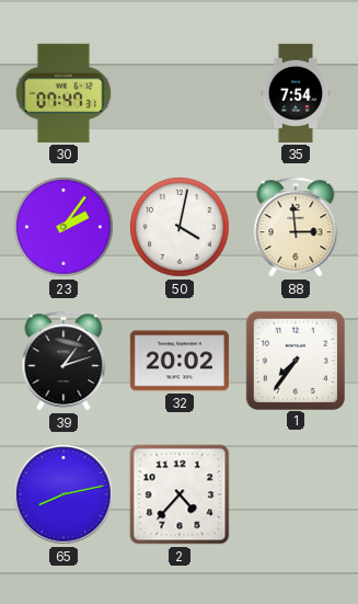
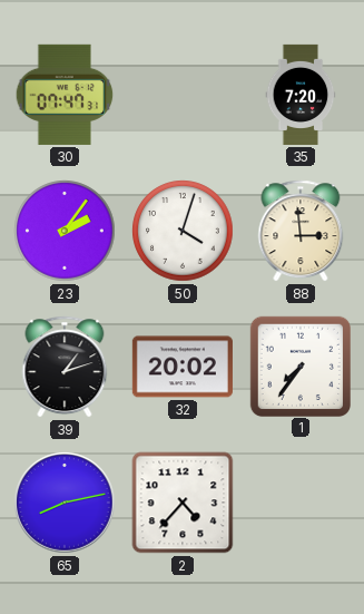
35: 7:54 -> 7:20 (301, 95)
50: 4:02 -> 4:03 (183, 231)
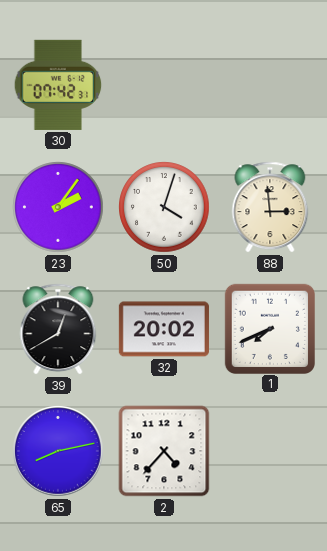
30: 07:47 -> 07:42 (58, 85)
35: 7:20 -> none (301, 95)
39: 1:12 -> 12:40 (58, 329)
1: 7:36 -> 7:41 (269, 328)
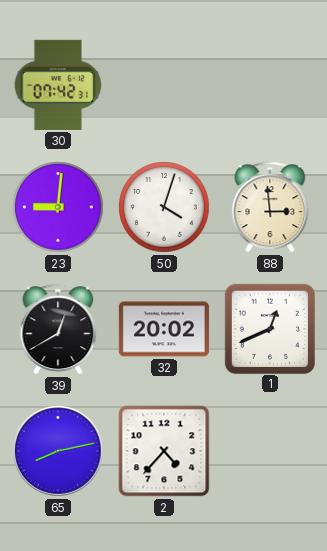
23: 2:06 -> 9:01 (58, 207)
1: 7:41 -> 12:41 (269, 328)
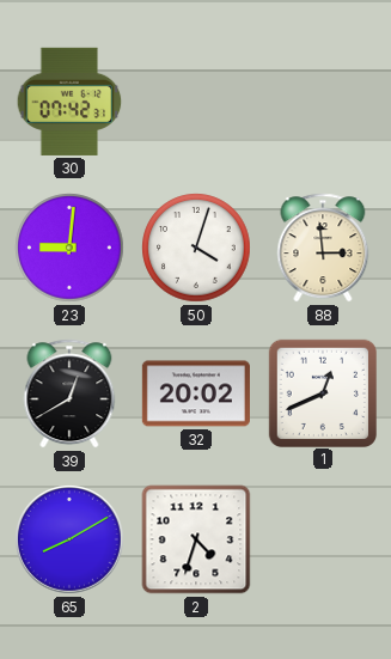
65: 8:13 -> 8:10 (69, 539)
2: 4:37 -> 4:33 (196, 539)
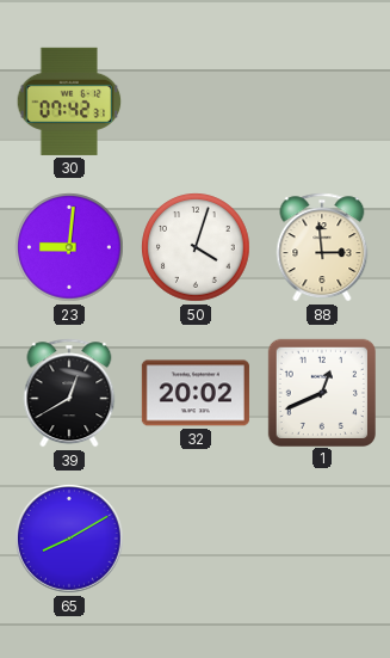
2: 4:33 -> none (196, 539)
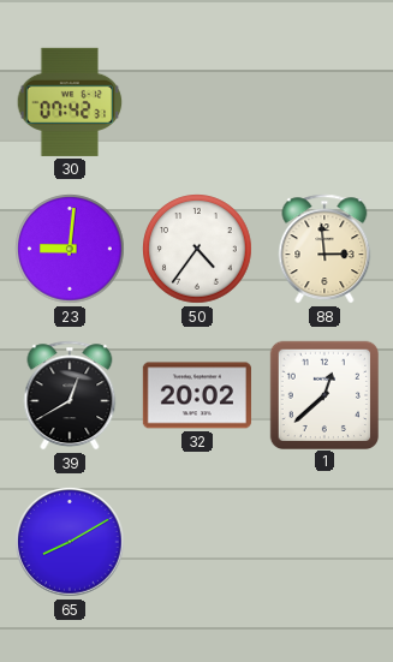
50: 4:03 -> 4:36 (197, 249)
1: 12:41 -> 12:38 (323, 394)
